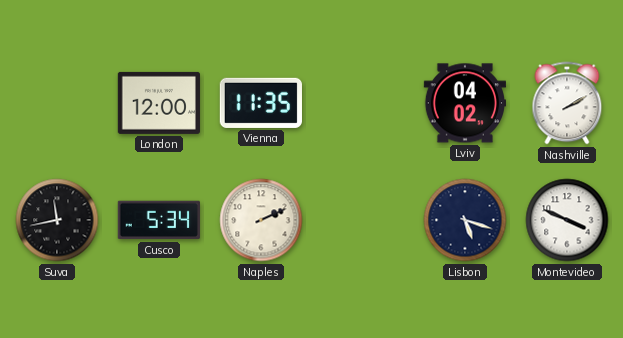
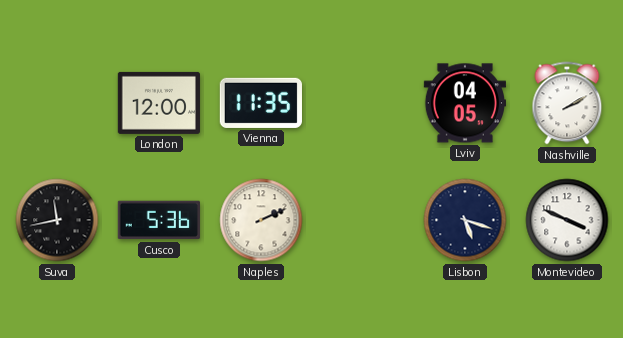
Lviv: 04:02 -> 04:05 (464, 103)
Cusco: 5:34 -> 5:36 (159, 220)
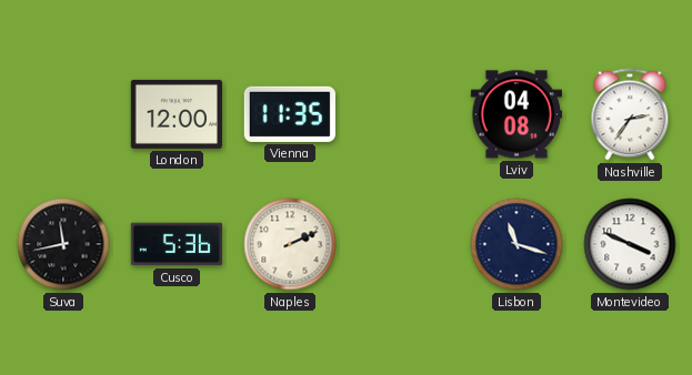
Lviv: 04:05 -> 04:08 (515, 114)
Nashville: 2:10 -> 2:36 (630, 114)
Lisbon: 5:18 -> 11:18 (517, 244)
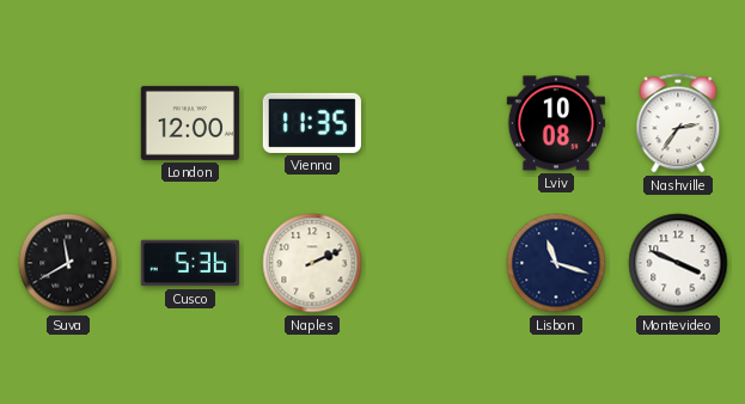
Lviv: 04:08 -> 10:08 (555, 123)
Suva: 11:43 -> 11:40 (68, 263)
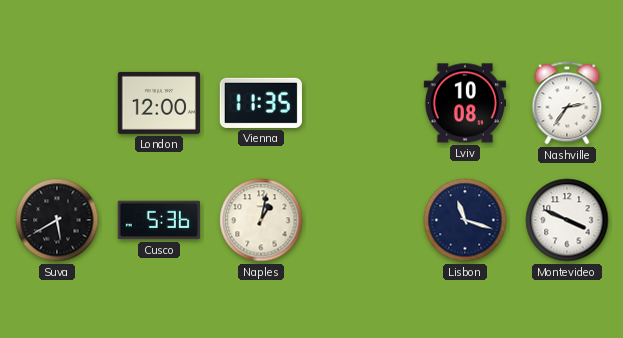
Suva: 11:40 -> 5:40 (57, 220)
Naples: 2:11 -> 1:02 (261, 220)
